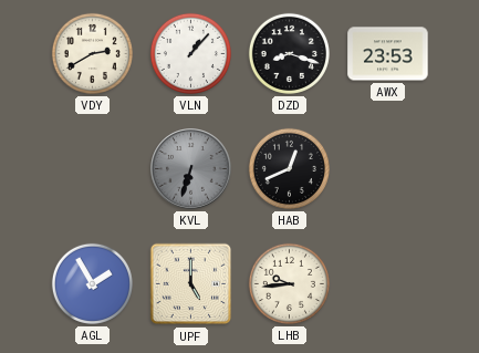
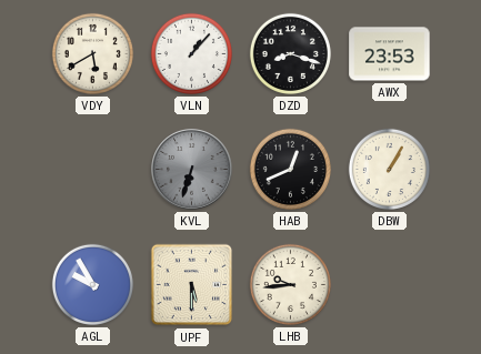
VDY: 2:40 -> 5:40 (92, 53)
DBW: none -> 1:05 (389, 169)
AGL: 1:55 -> 9:55 (92, 284)
UPF: 5:00 -> 5:30 (192, 285)
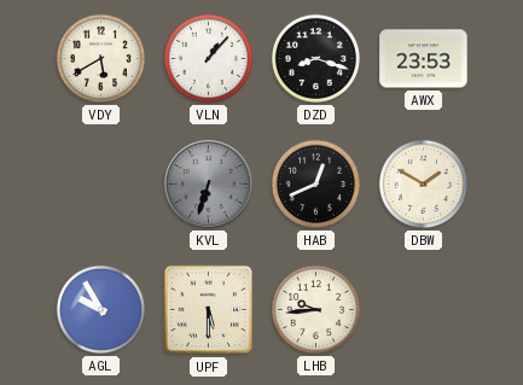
DBW: 1:05 -> 1:50 (423, 183)
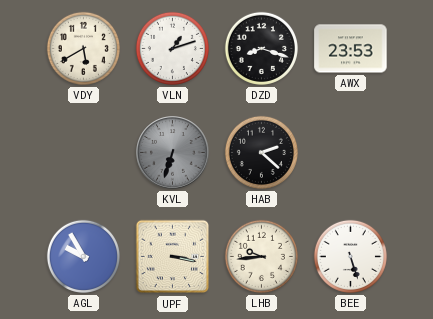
VLN: 1:07 -> 1:12 (172, 48)
HAB: 12:41 -> 2:22 (261, 152)
DBW: 1:50 -> none (423, 183)
UPF: 5:30 -> 3:17 (173, 257)
BEE: none -> 5:27 (350, 256)
